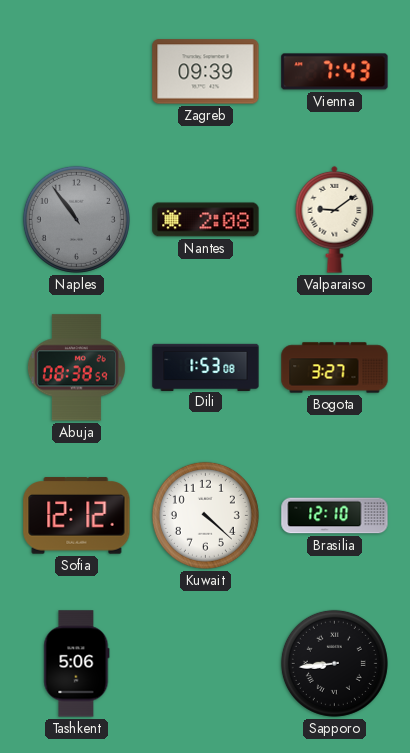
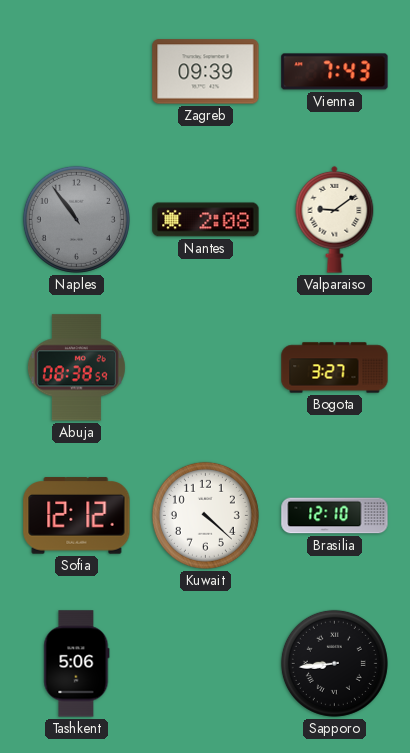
Dili: 1:53 -> none (206, 367)
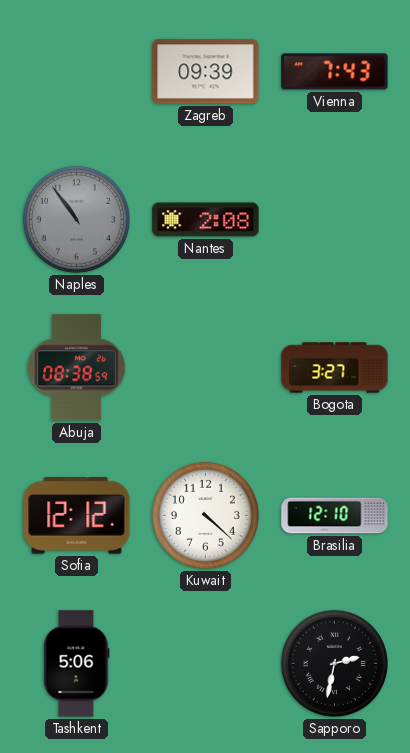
Valparaiso: 9:09 -> none (335, 219)
Sapporo: 8:44 -> 2:32 (334, 663)
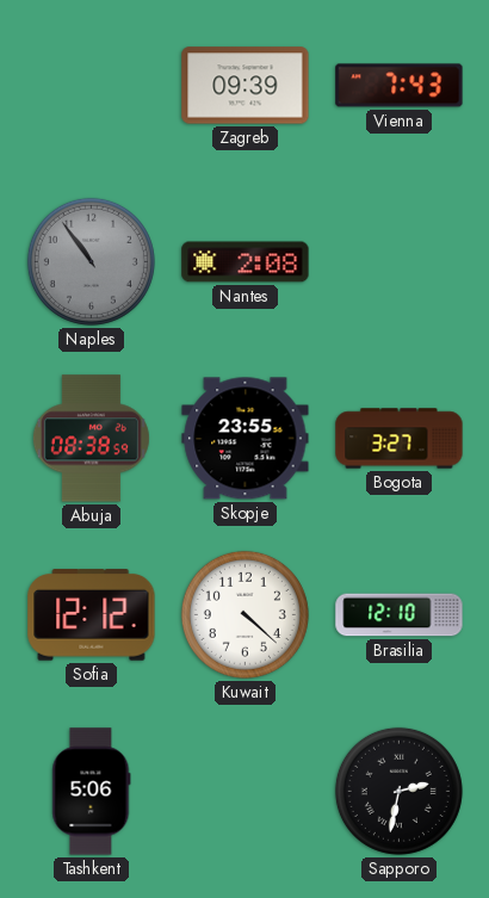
Skopje: none -> 23:55 (246, 439)
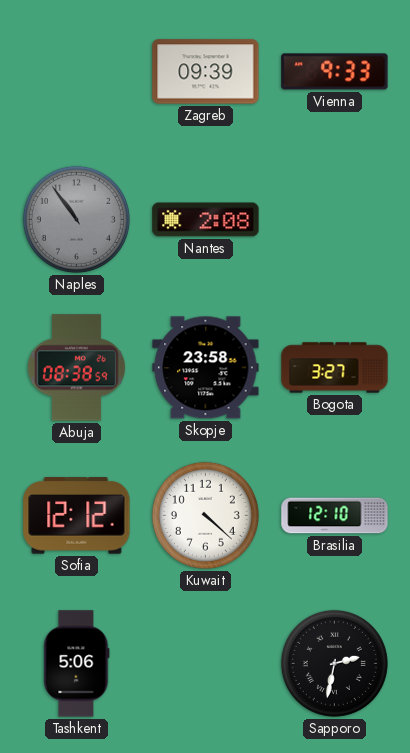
Vienna: 7:43 -> 9:33 (335, 72)
Skopje: 23:55 -> 23:58 (206, 368)
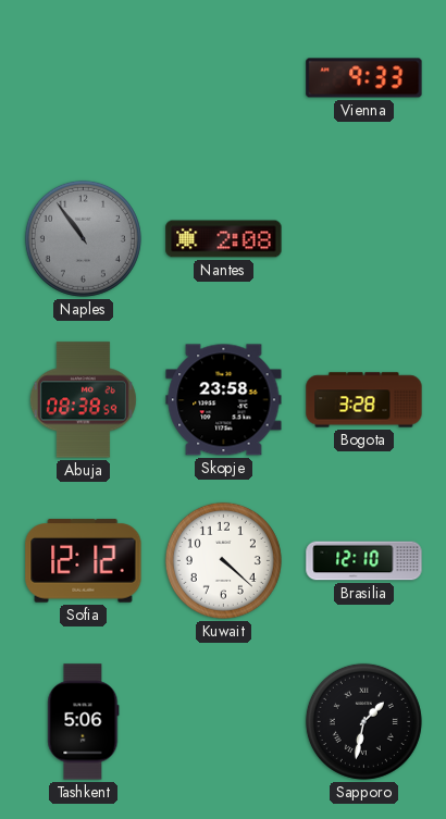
Zagreb: 09:39 -> none (206, 72)
Bogota: 3:27 -> 3:28 (364, 400)
Sapporo: 2:32 -> 1:32 (363, 721)
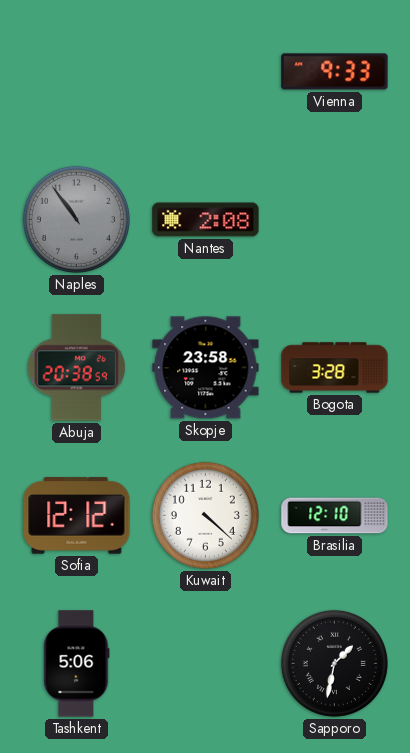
Abuja: 08:38 -> 20:38 (76, 368)
